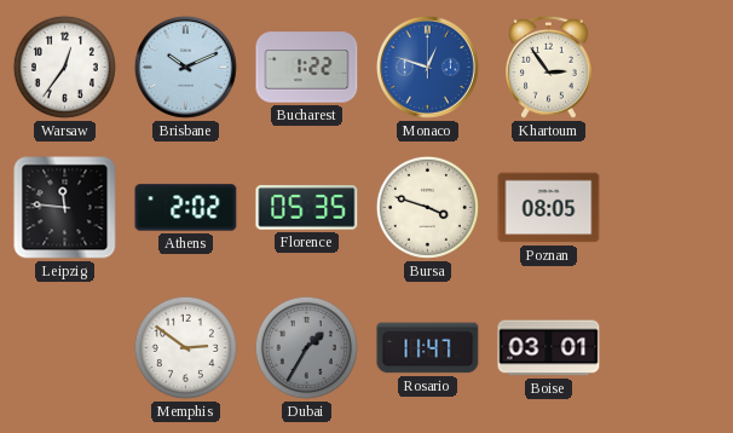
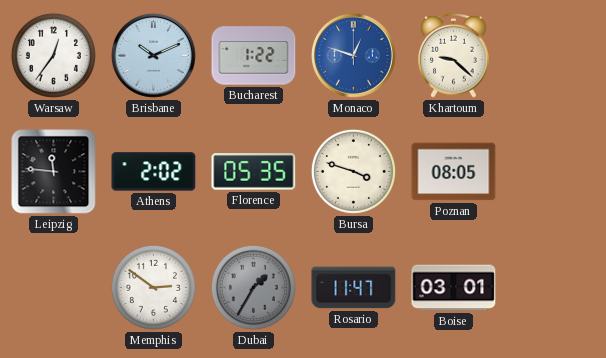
Khartoum: 2:54 -> 9:22 (454, 55)
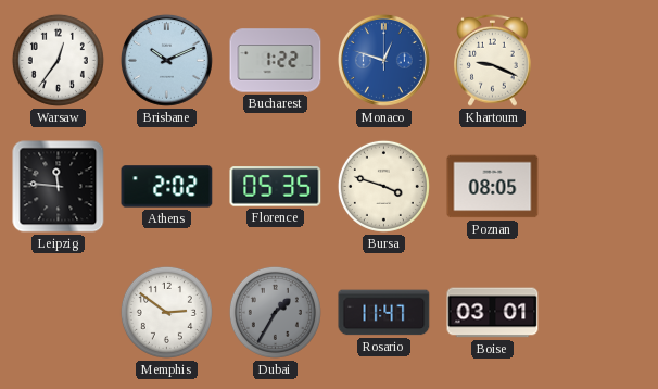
Khartoum: 9:22 -> 9:19 (493, 60)
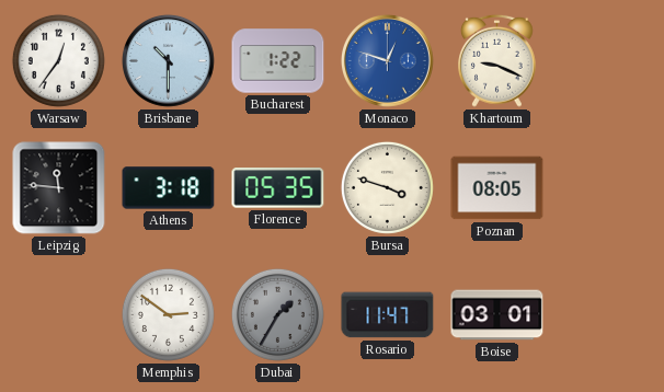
Brisbane: 10:11 -> 10:30 (168, 60)
Athens: 2:02 -> 3:18 (169, 188)
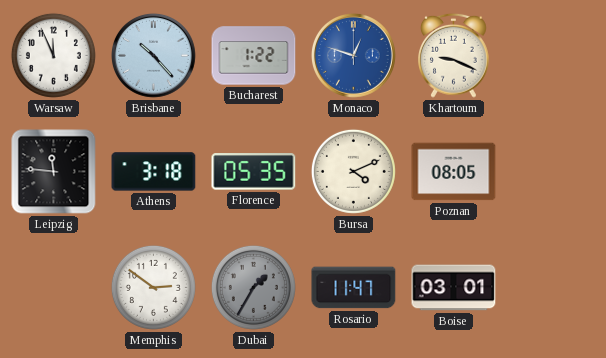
Warsaw: 12:36 -> 11:56 (53, 55)
Brisbane: 10:30 -> 10:23 (153, 55)
Bursa: 3:48 -> 4:11 (353, 171)
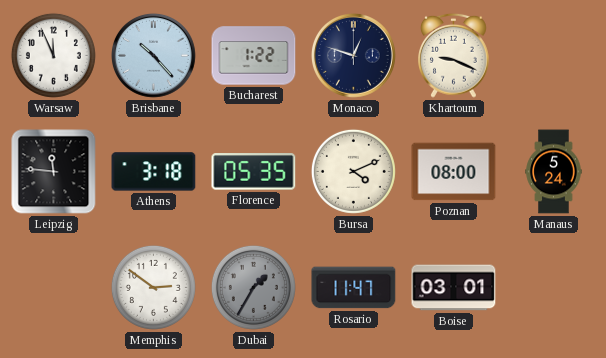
Monaco dial: blue -> navy (353, 55)
Poznan: 08:05 -> 08:00 (454, 172)
Manaus: none -> 5:24 (554, 172)
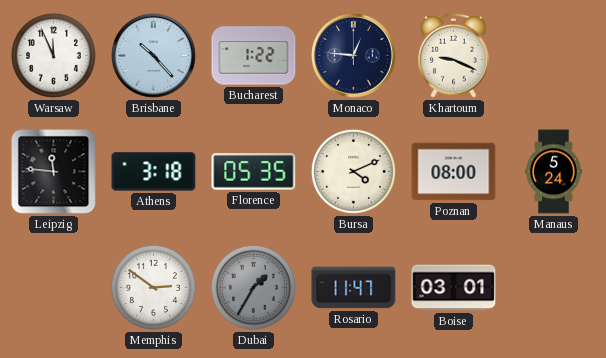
Monaco: 12:48 -> 12:46 (353, 55)
